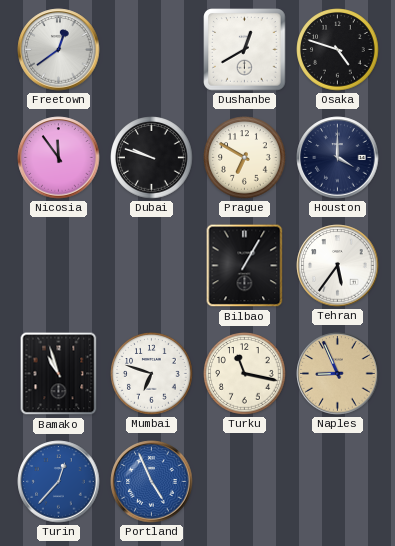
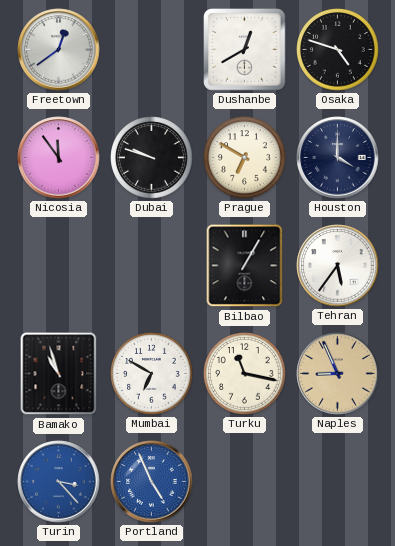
Mumbai: 6:48 -> 6:50 (152, 374)
Turin: 12:37 -> 3:23 (59, 482)
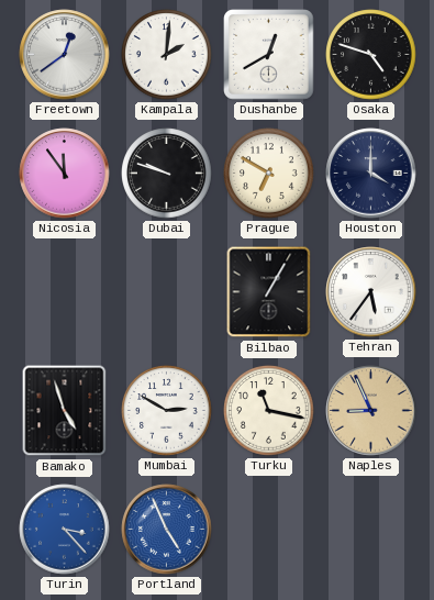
Kampala: none -> 2:01 (167, 55)
Bamako: 10:57 -> 4:57 (65, 411)
Mumbai: 6:50 -> 2:50 (167, 411)
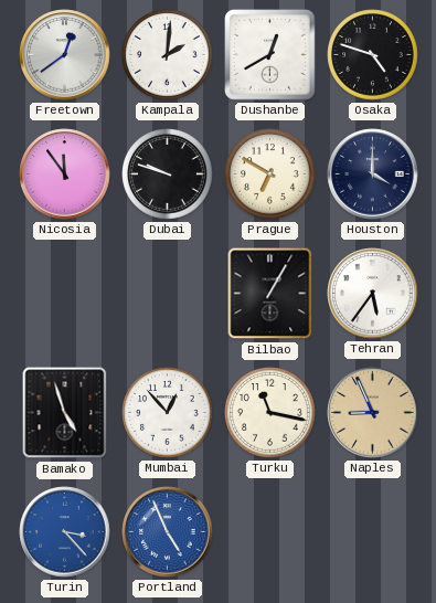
Mumbai: 2:50 -> 12:53 (168, 413)
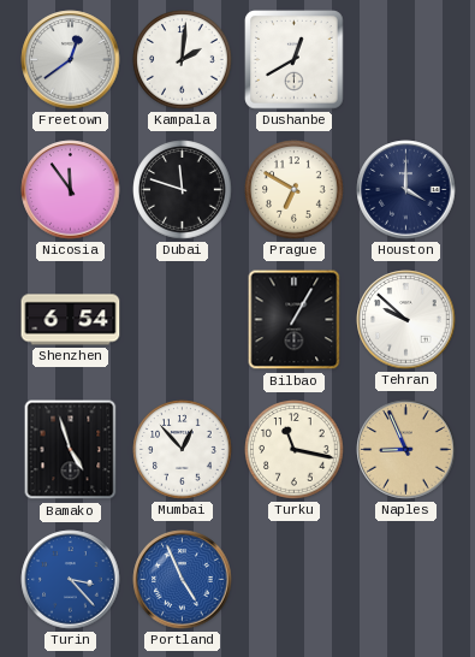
Osaka: 4:48 -> none (373, 55)
Dubai: 9:48 -> 11:48 (183, 190)
Shenzhen: none -> 6:54 (71, 320)
Tehran: 5:36 -> 9:52 (406, 320)
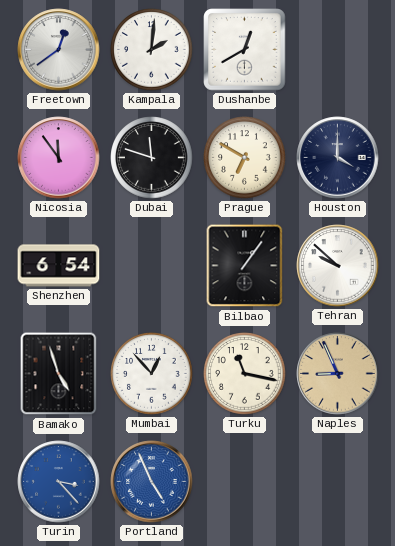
Bilbao: 1:05 -> 1:06 (245, 266)
